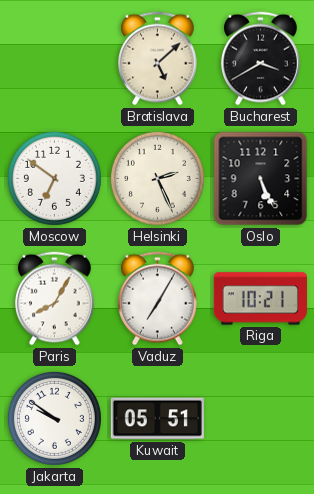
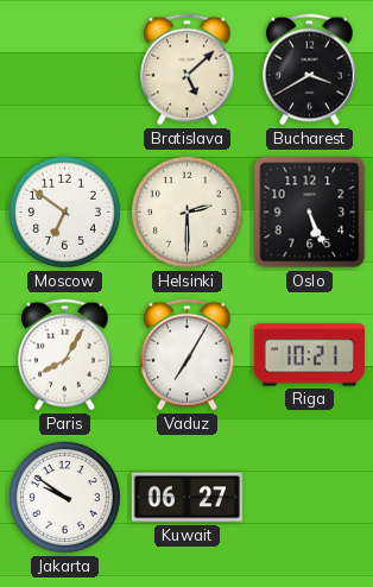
Helsinki: 2:26 -> 2:30 (186, 212)
Kuwait: 05:51 -> 06:27 (186, 498)
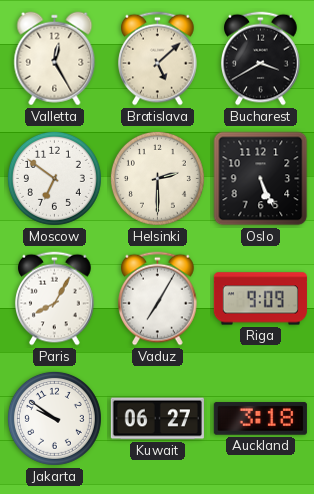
Valletta: none -> 12:25 (55, 59)
Riga: 10:21 -> 9:09 (260, 299)
Auckland: none -> 3:18 (260, 419)
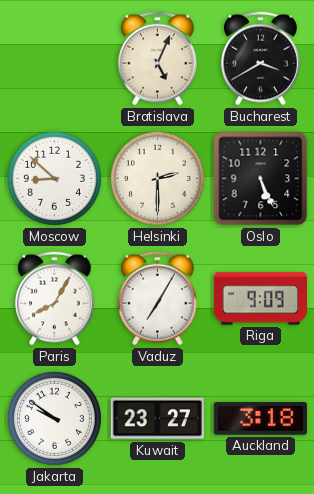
Valletta: 12:25 -> none (55, 59)
Bratislava: 5:08 -> 5:04 (158, 59)
Moscow: 6:51 -> 8:52 (54, 178)
Kuwait: 06:27 -> 23:27 (157, 419)
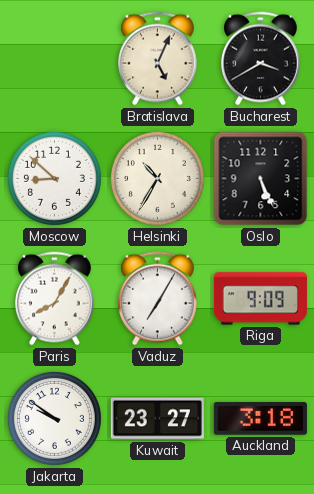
Helsinki: 2:30 -> 10:35 (157, 178)
